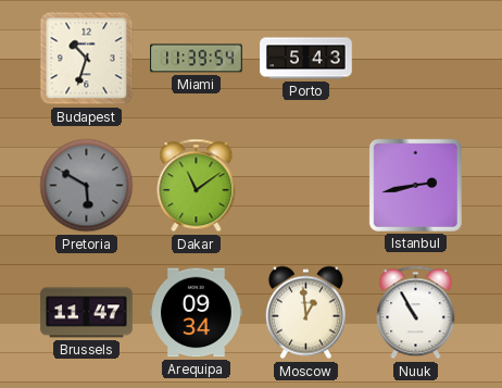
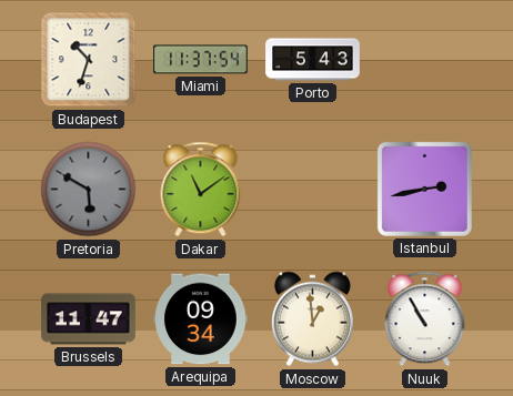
Miami: 11:39 -> 11:37 (201, 60)
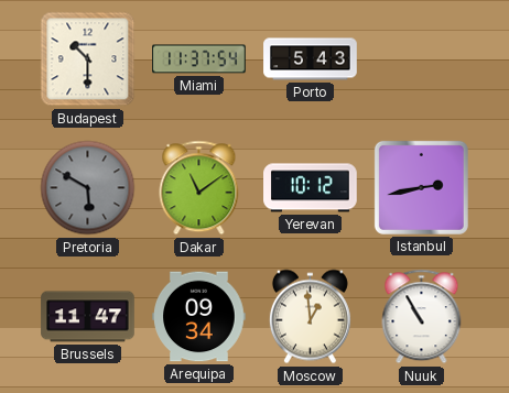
Budapest: 10:33 -> 10:30 (88, 59)
Yerevan: none -> 10:12 (311, 188)
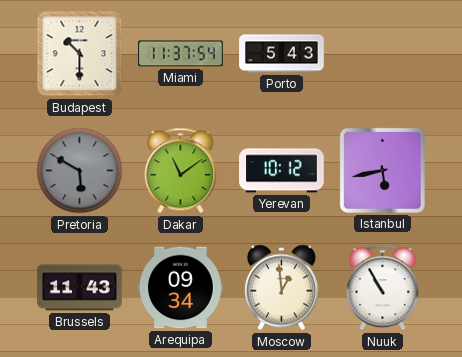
Istanbul: 2:43 -> 5:43 (382, 170)
Brussels: 11:47 -> 11:43 (80, 288)
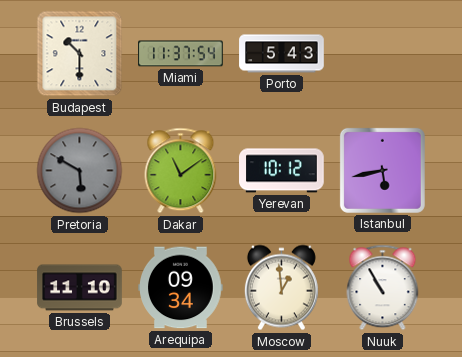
Brussels: 11:43 -> 11:10 (80, 288)
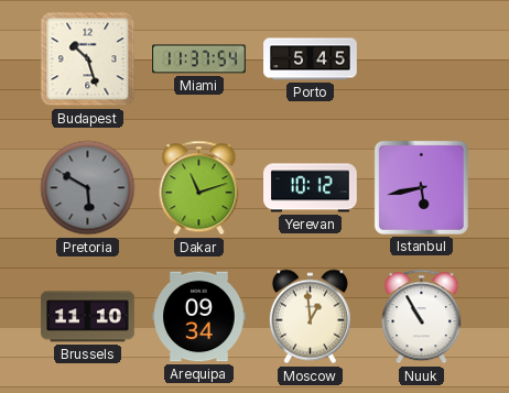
Budapest: 10:30 -> 10:27 (88, 59)
Porto: 5:43 -> 5:45 (311, 59)
Dakar: 11:09 -> 11:12 (199, 188)
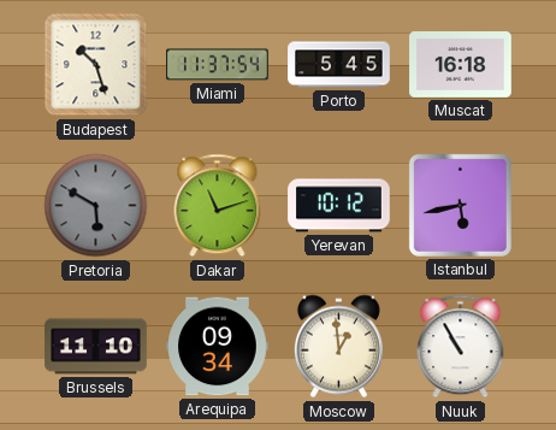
Muscat: none -> 16:18 (461, 65)
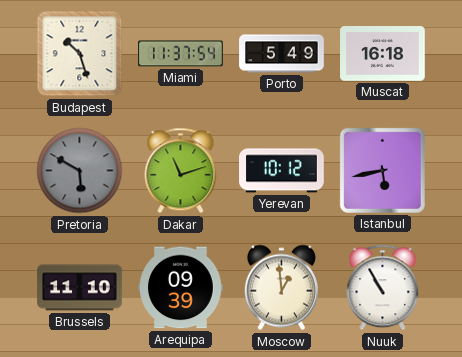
Porto: 5:45 -> 5:49 (282, 54)
Arequipa: 09:34 -> 09:39 (181, 288)
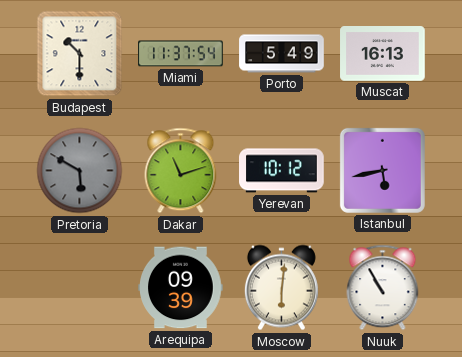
Budapest: 10:27 -> 10:30 (80, 54)
Muscat: 16:18 -> 16:13 (383, 54)
Brussels: 11:10 -> none (80, 288)
Moscow: 12:59 -> 6:01 (281, 288)
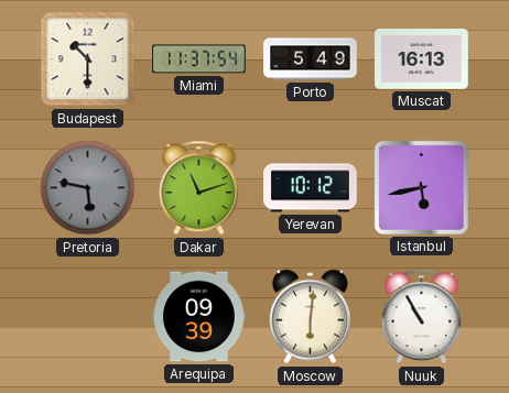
Pretoria: 5:50 -> 5:47 (88, 188)
